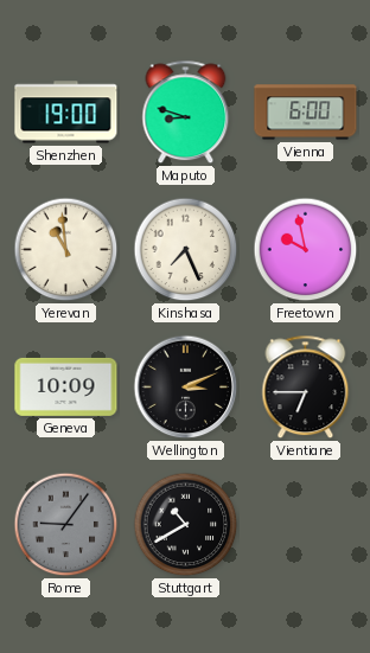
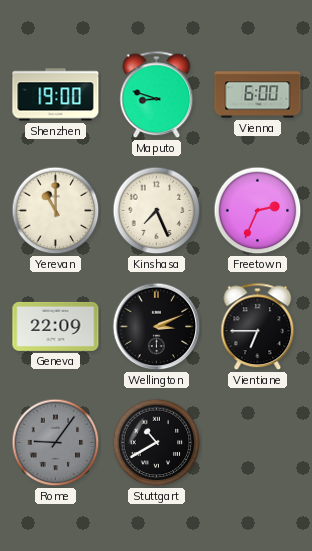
Yerevan: 10:59 -> 11:00 (56, 211)
Freetown: 9:58 -> 2:34 (258, 211)
Geneva: 10:09 -> 22:09 (56, 326)
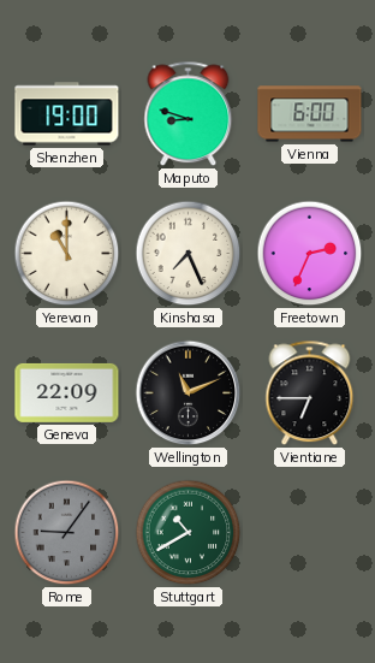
Wellington: 3:11 -> 11:11 (189, 393)
Stuttgart dial: black -> green (189, 533)
